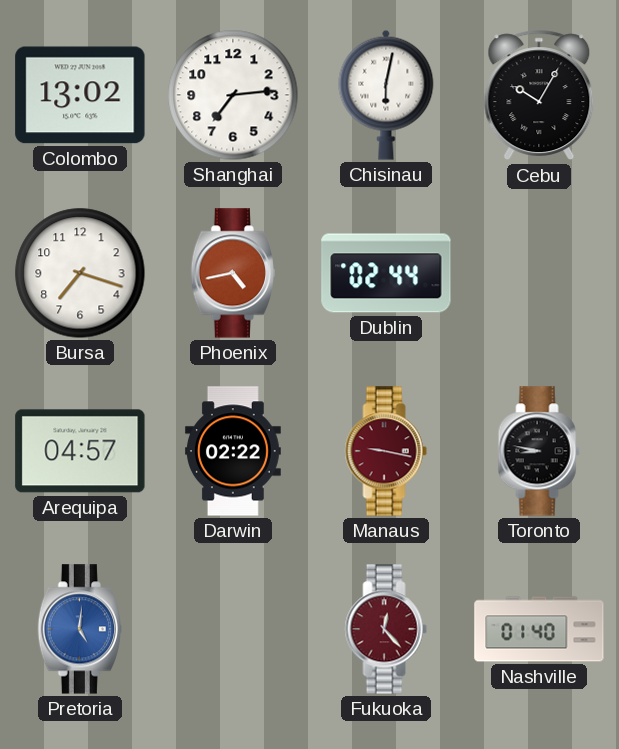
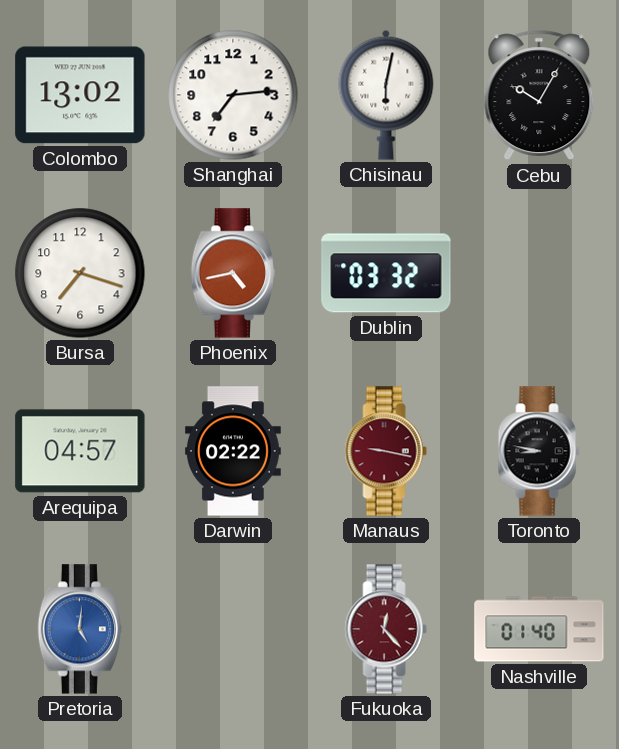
Dublin: 02:44 -> 03:32 (386, 273)
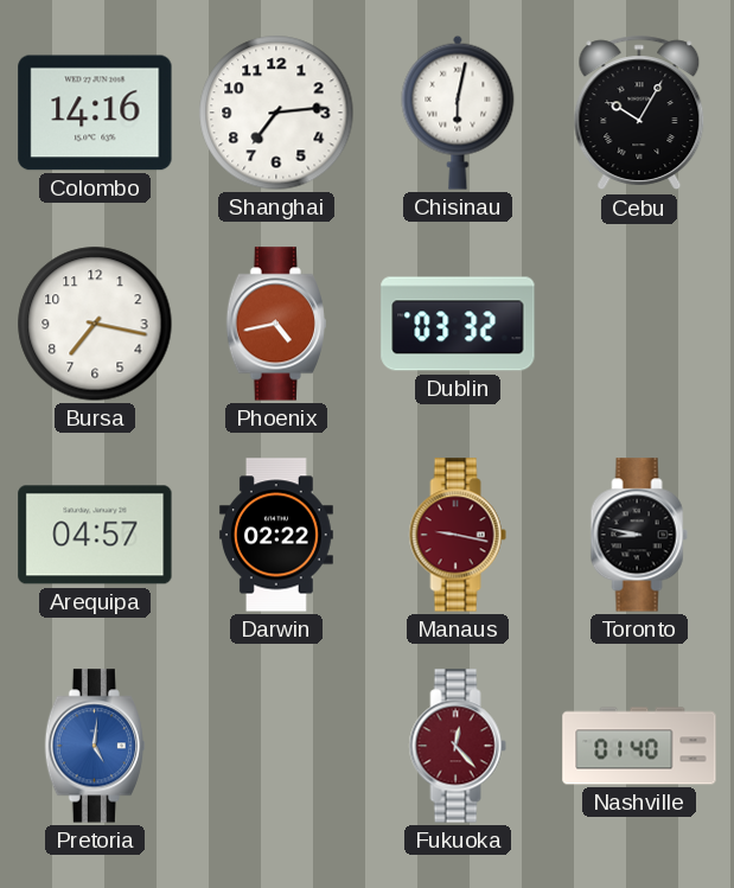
Colombo: 13:02 -> 14:16 (95, 113)
Bursa: 7:18 -> 7:17 (95, 324)
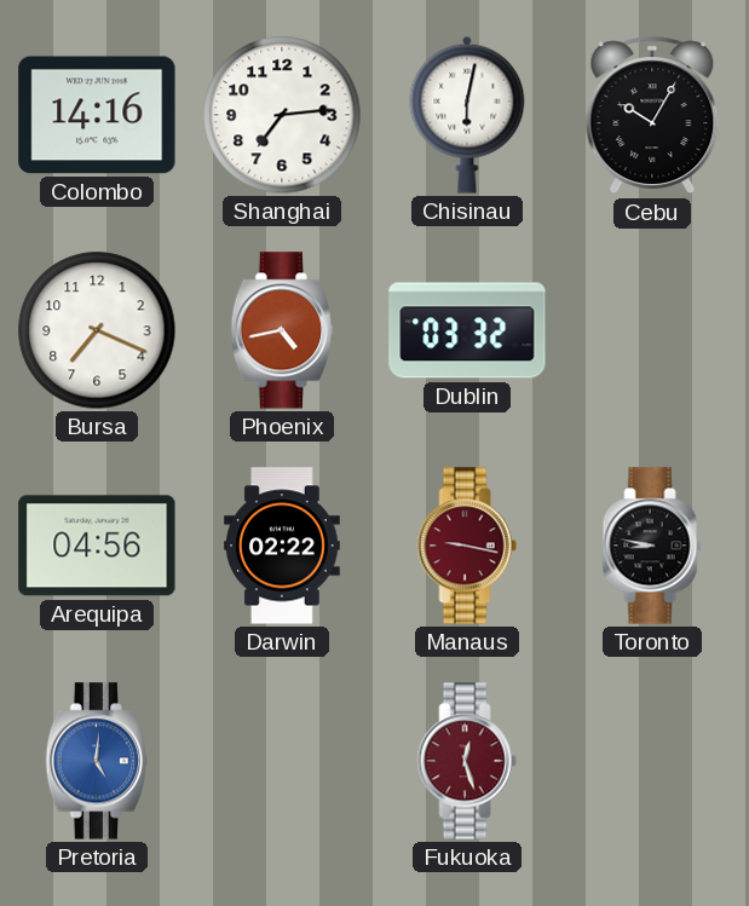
Bursa: 7:17 -> 7:19 (97, 330)
Arequipa: 04:57 -> 04:56 (97, 546)
Fukuoka: 12:23 -> 12:27 (467, 761)
Nashville: 01:40 -> none (639, 746)
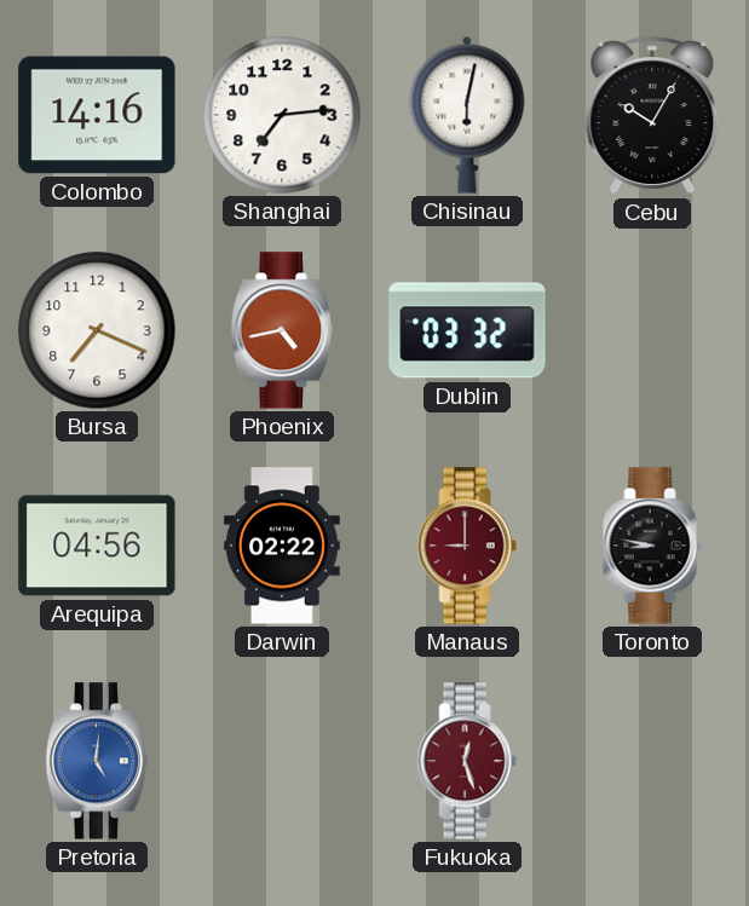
Manaus: 9:17 -> 9:00 (467, 546)
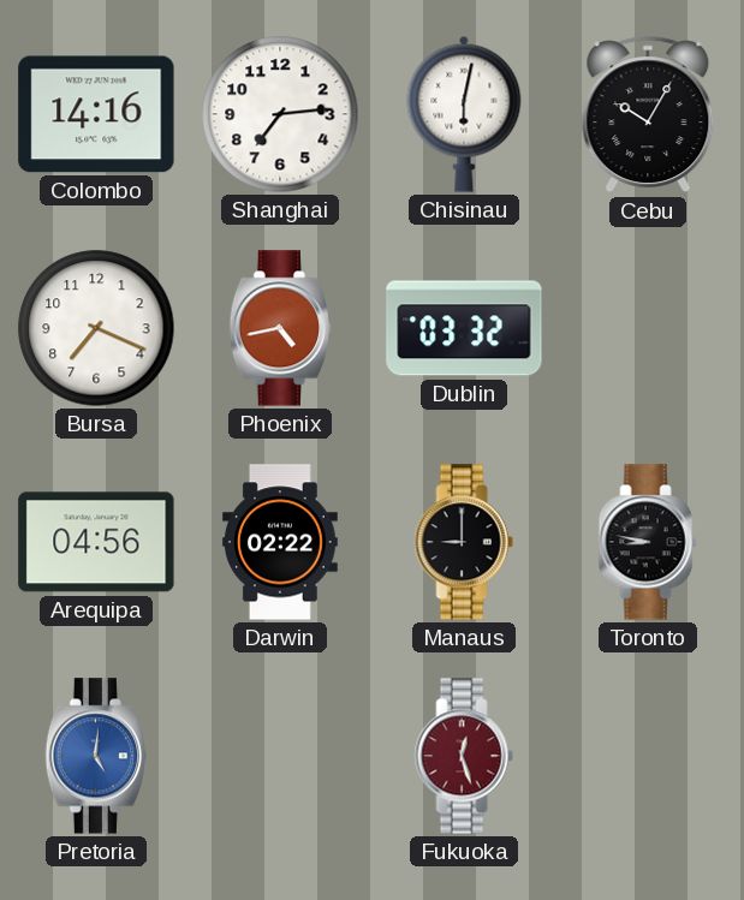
Manaus dial: burgundy -> black (464, 542)
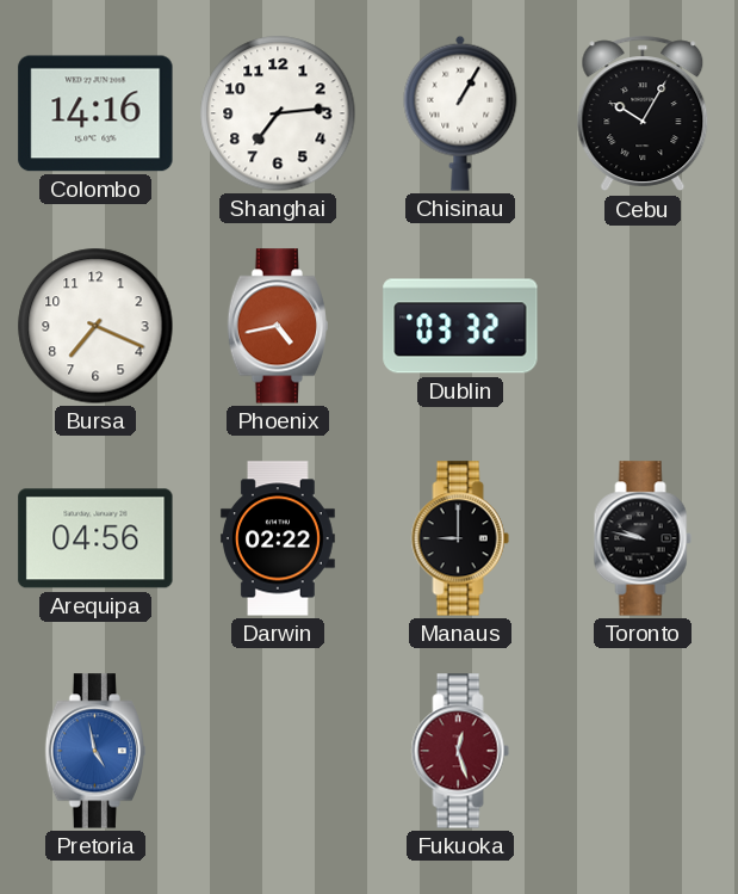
Chisinau: 6:02 -> 1:05 (460, 113)
Toronto: 8:47 -> 9:47 (643, 538)
Pretoria: 5:01 -> 4:58 (94, 751)
